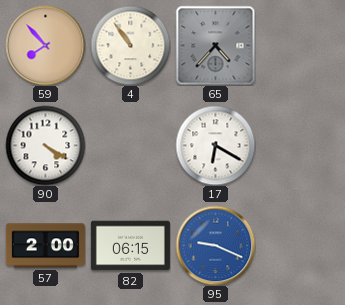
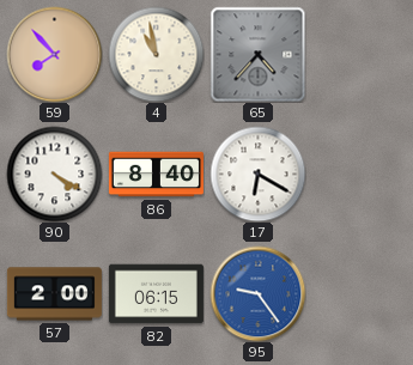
4: 10:54 -> 10:58 (156, 54)
86: none -> 8:40 (156, 175)
95: 9:19 -> 9:24 (257, 293)
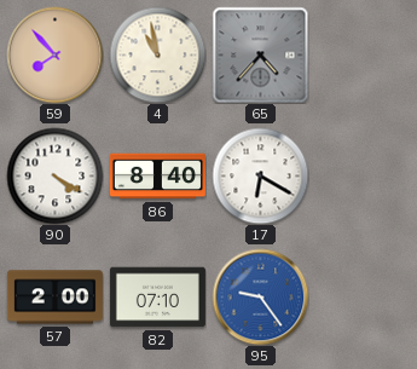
82: 06:15 -> 07:10 (157, 298)
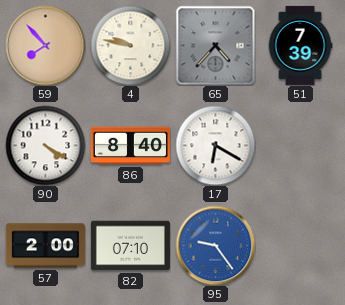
4: 10:58 -> 9:47 (130, 45)
51: none -> 7:39 (300, 45)
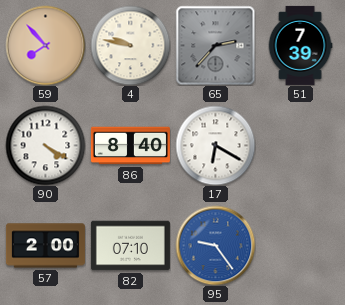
65: 4:37 -> 2:37 (215, 45)
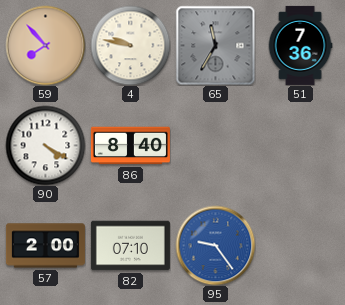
65: 2:37 -> 11:35 (215, 45)
51: 7:39 -> 7:36 (300, 45)
17: 6:20 -> none (215, 145)
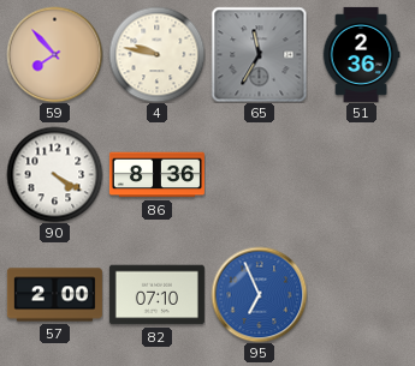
51: 7:36 -> 2:36 (361, 54)
86: 8:40 -> 8:36 (156, 175)
95: 9:24 -> 6:56 (259, 294)
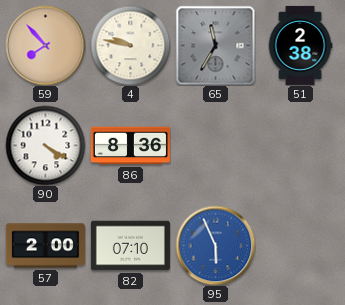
51: 2:36 -> 2:38 (300, 45)
95: 6:56 -> 5:56 (215, 245)
